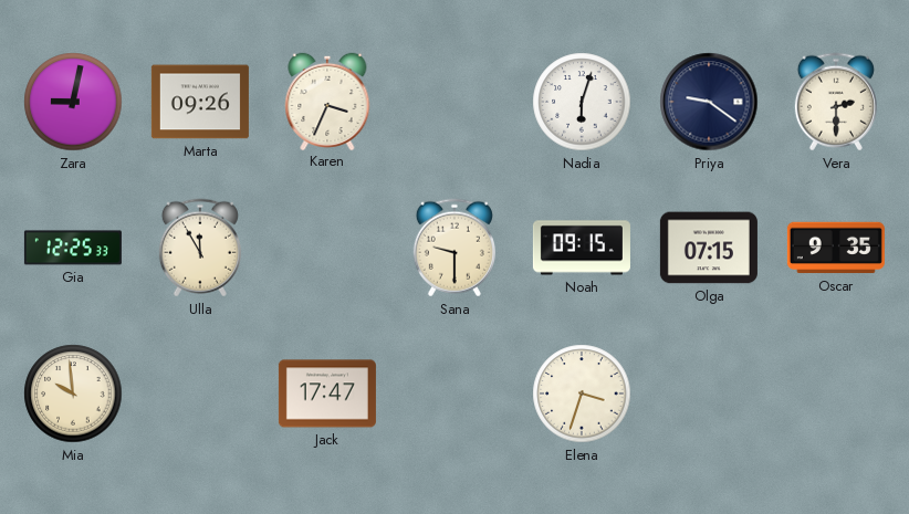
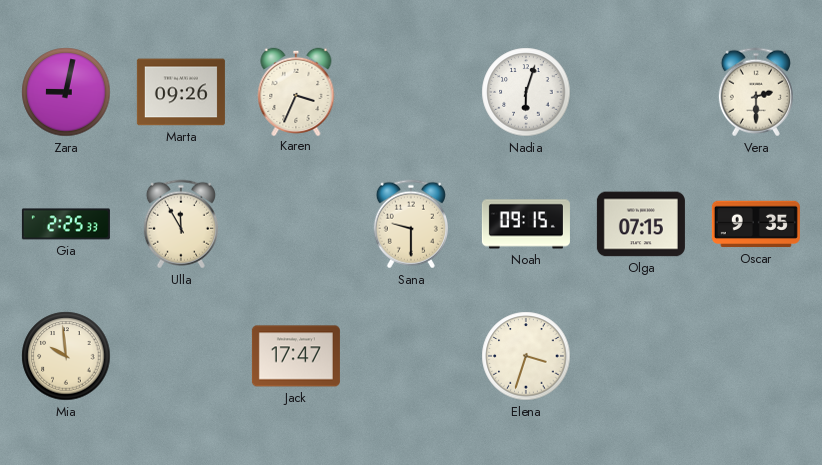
Priya: 9:21 -> none (709, 102)
Gia: 12:25 -> 2:25 (66, 224)
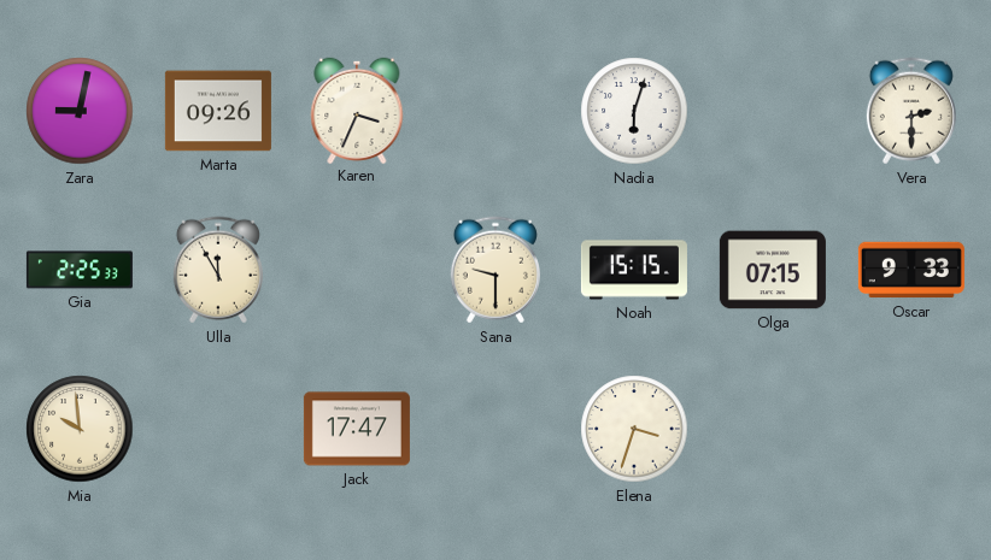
Noah: 09:15 -> 15:15 (634, 270)
Oscar: 9:35 -> 9:33 (911, 270)
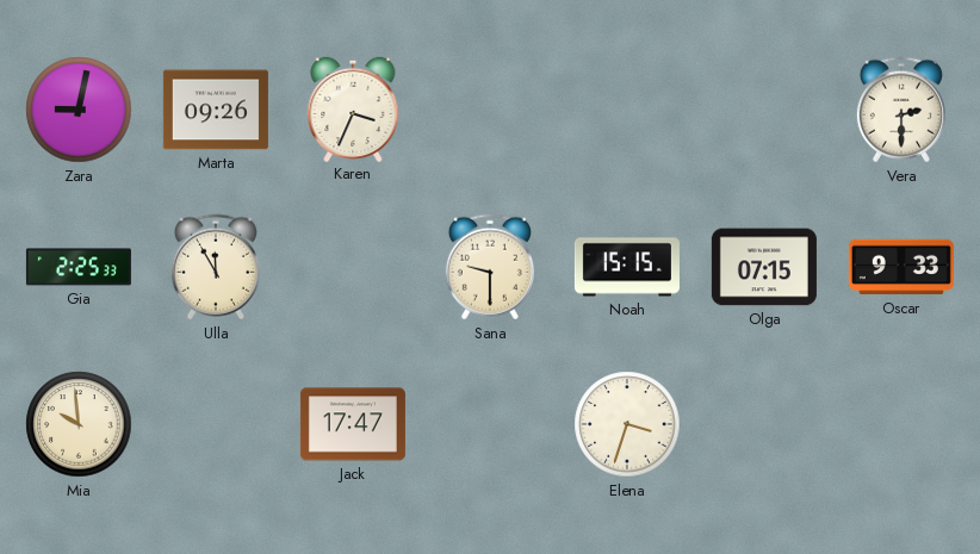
Nadia: 6:03 -> none (634, 111)
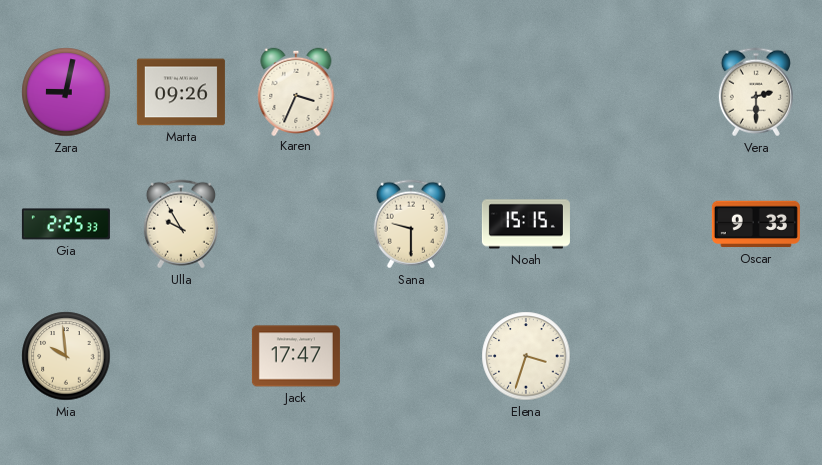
Ulla: 11:55 -> 9:55 (181, 224)
Olga: 07:15 -> none (764, 267)
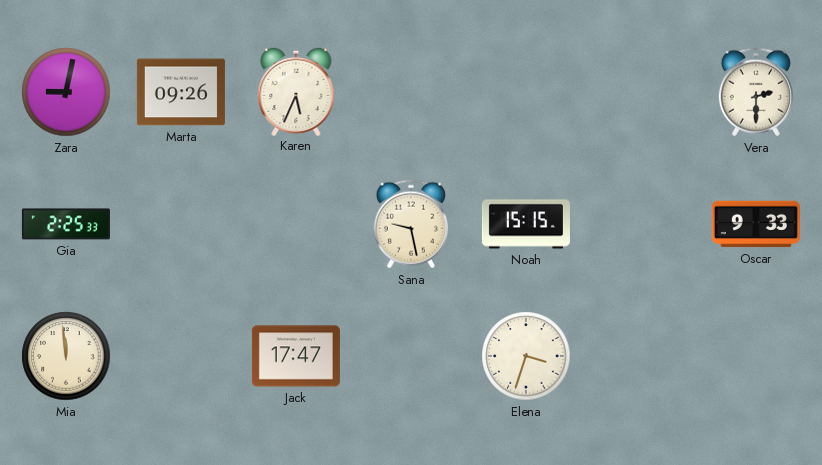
Karen: 3:34 -> 5:34 (296, 91)
Ulla: 9:55 -> none (181, 224)
Sana: 9:30 -> 9:28 (411, 224)
Mia: 9:59 -> 11:59 (66, 356)
